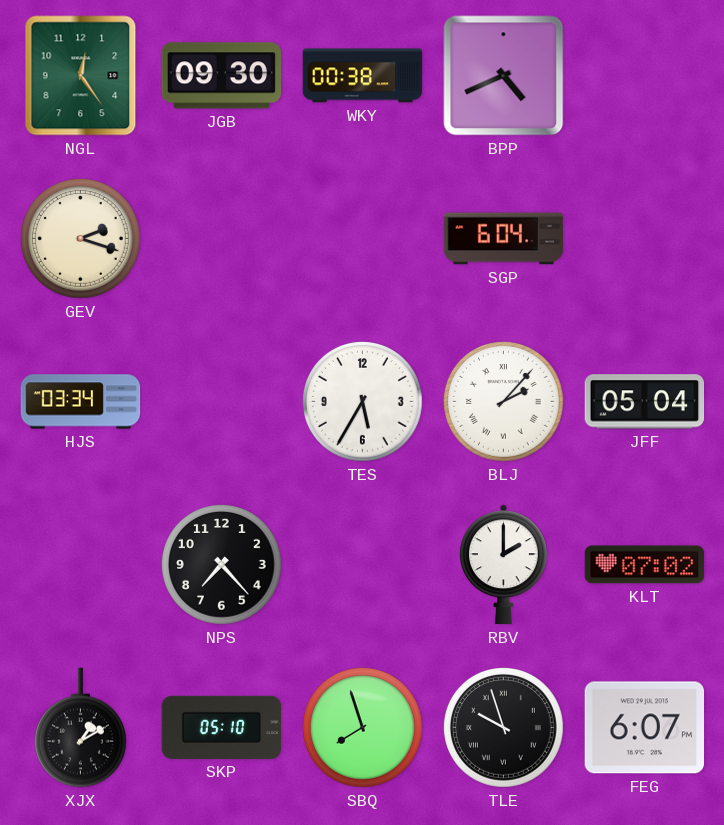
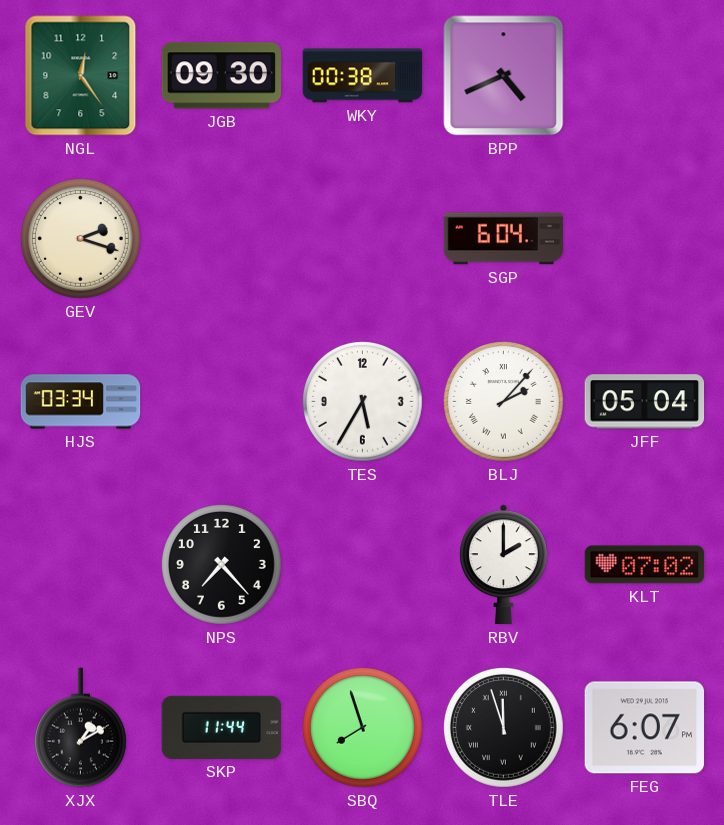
SKP: 05:10 -> 11:44 (222, 727)
TLE: 9:57 -> 11:57 (504, 728)
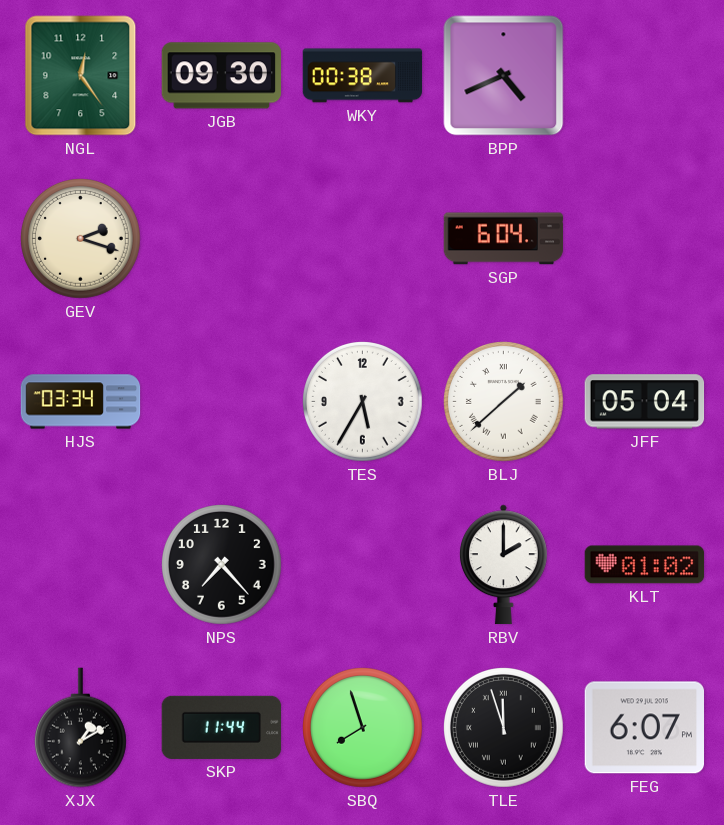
BLJ: 2:07 -> 1:38 (504, 402)
KLT: 07:02 -> 01:02 (645, 565)
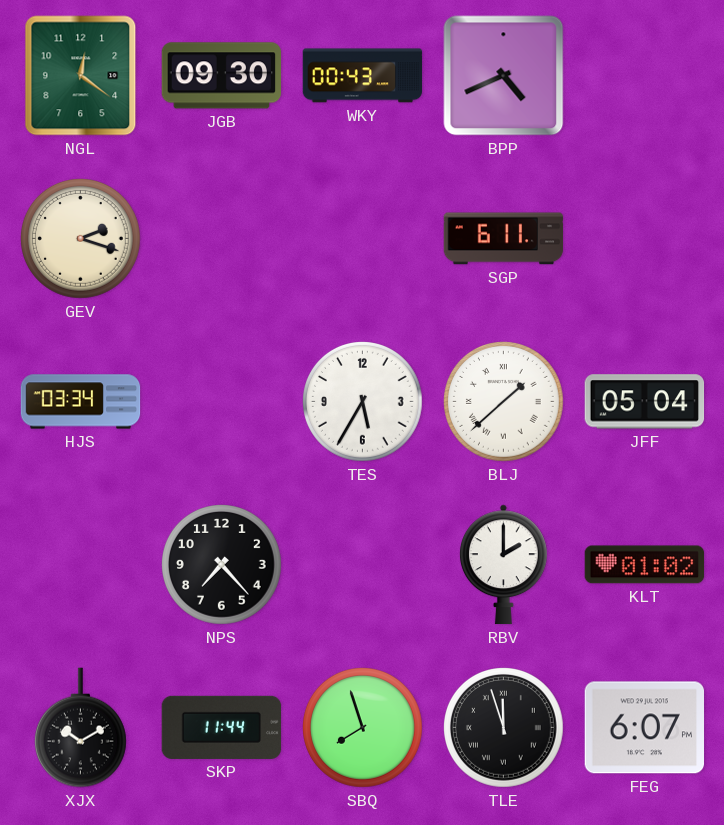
NGL: 12:24 -> 12:21 (81, 76)
WKY: 00:38 -> 00:43 (363, 76)
SGP: 6:04 -> 6:11 (504, 239)
XJX: 1:10 -> 10:10 (80, 728)
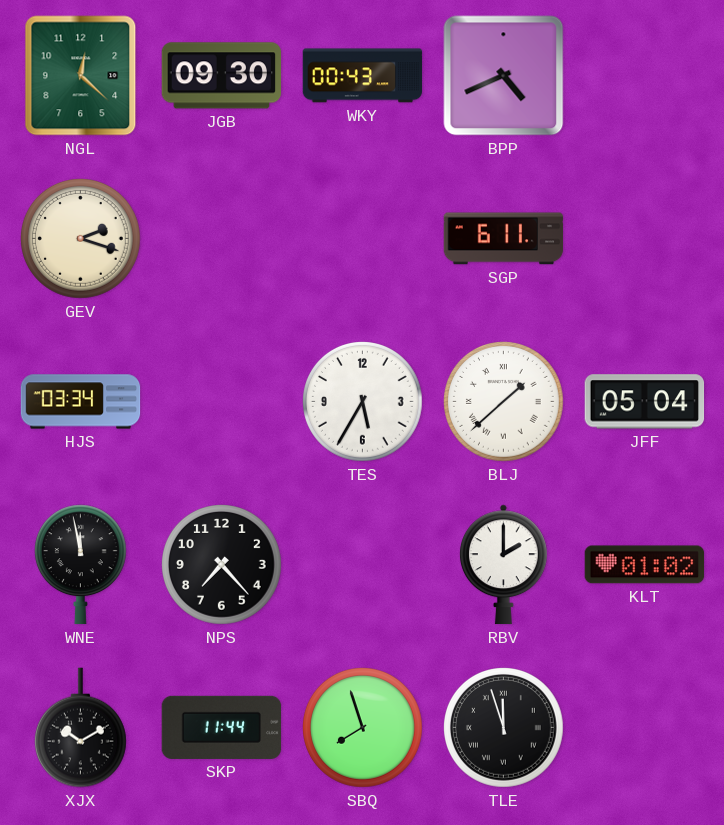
NGL: 12:21 -> 12:22 (81, 76)
WNE: none -> 11:58 (80, 565)
FEG: 6:07 -> none (645, 728)
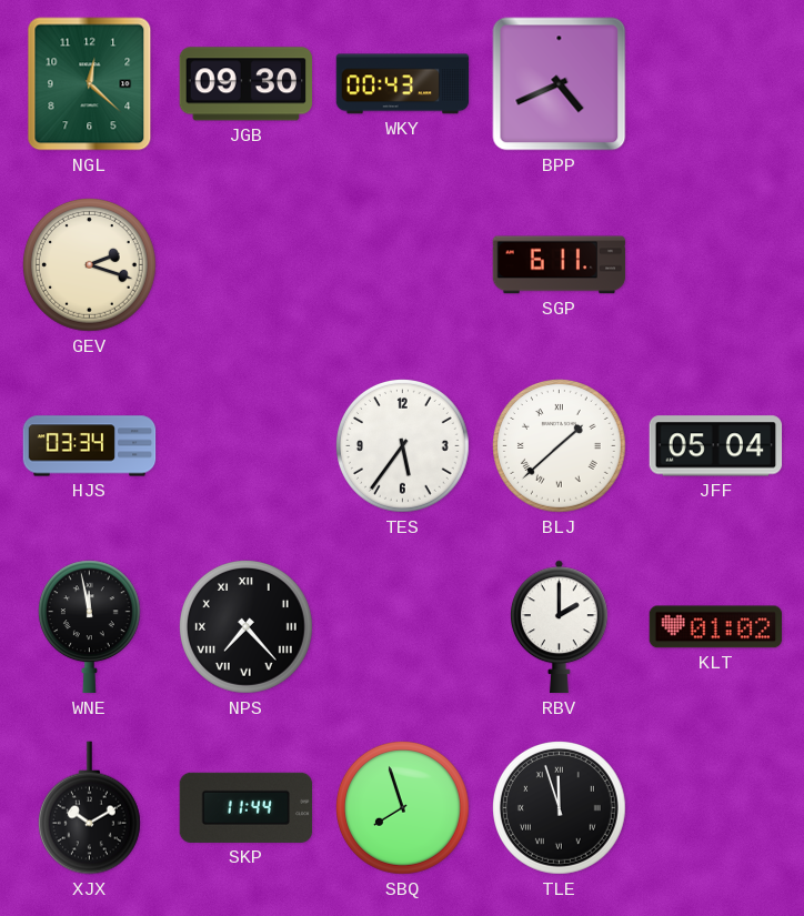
TES: 5:35 -> 5:36 (403, 446)
NPS numerals: Arabic -> Roman (247, 627)
